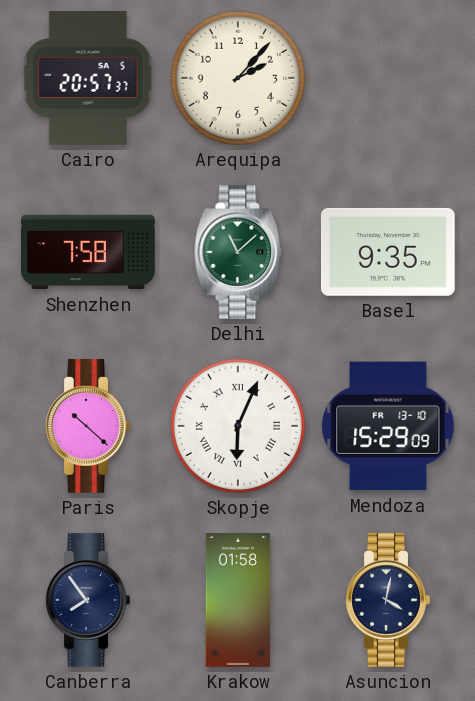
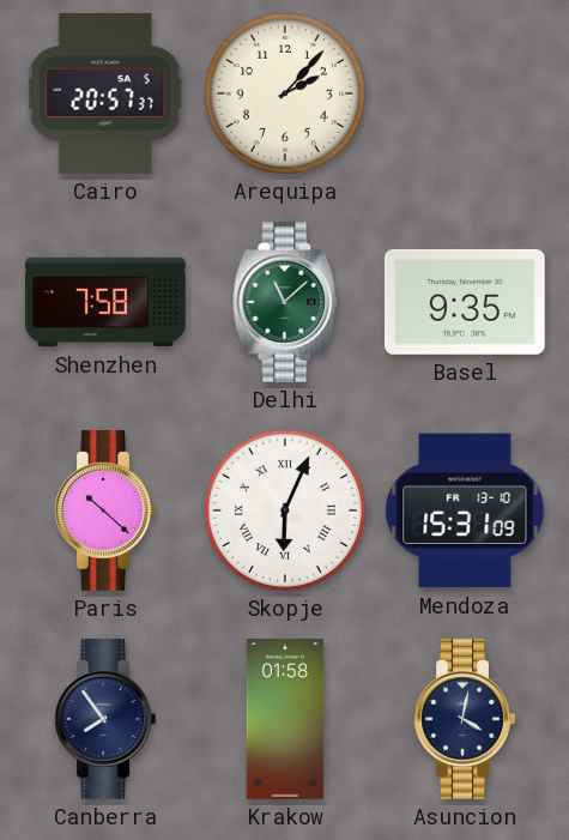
Mendoza: 15:29 -> 15:31 (465, 510)
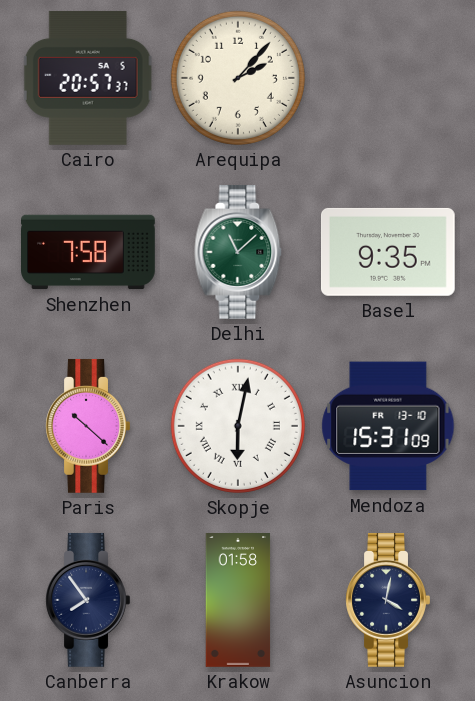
Skopje: 6:04 -> 6:02 (238, 426)
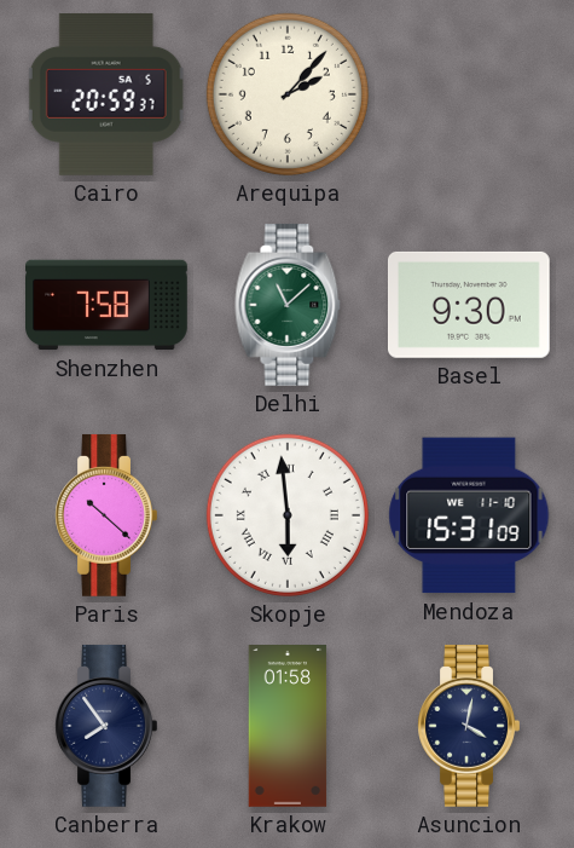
Cairo: 20:57 -> 20:59 (106, 94)
Basel: 9:35 -> 9:30 (469, 305)
Skopje: 6:02 -> 5:59 (288, 515)
Mendoza date: FR 13-10 -> WE 11-10 (469, 515)
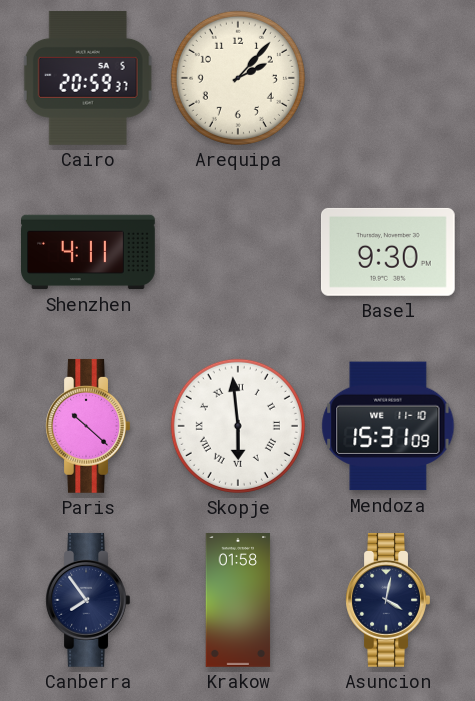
Shenzhen: 7:58 -> 4:11 (89, 252)
Delhi: 11:08 -> none (288, 305)
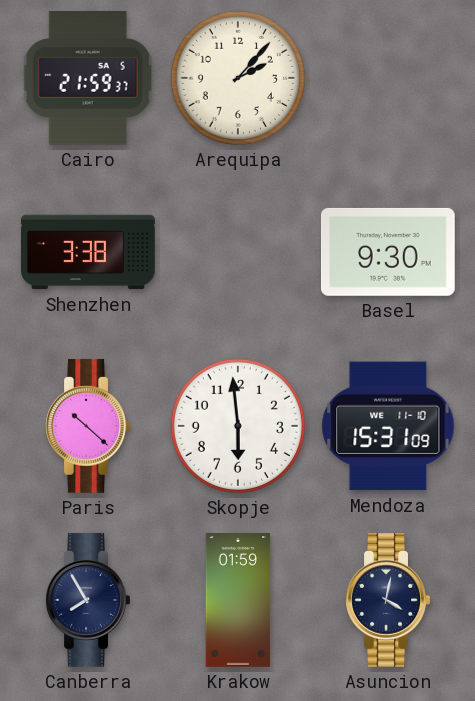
Cairo: 20:59 -> 21:59 (88, 78)
Shenzhen: 4:11 -> 3:38 (89, 252)
Skopje numerals: Roman -> Arabic (238, 426)
Canberra: 7:54 -> 7:55 (88, 600)
Krakow: 01:58 -> 01:59 (238, 601)
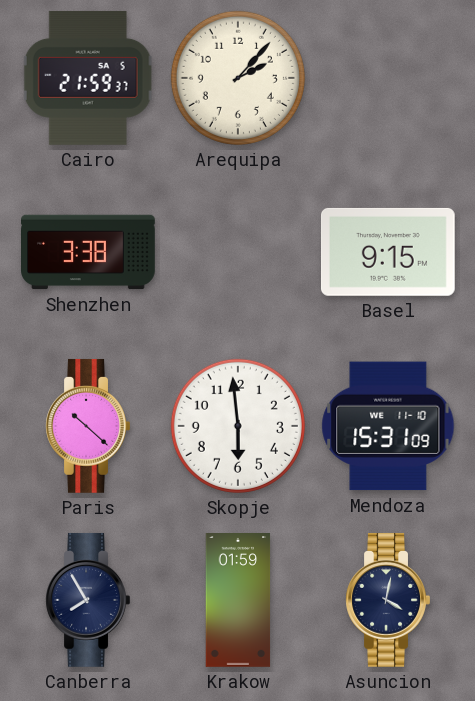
Basel: 9:30 -> 9:15 (388, 252)
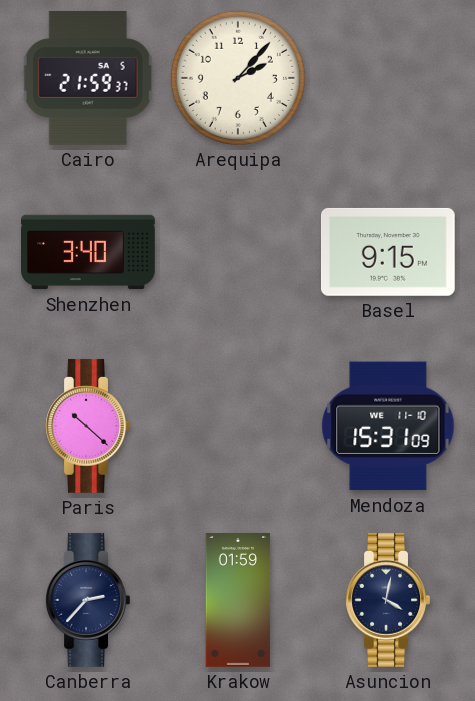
Shenzhen: 3:38 -> 3:40 (89, 252)
Skopje: 5:59 -> none (238, 426)
Canberra: 7:55 -> 2:37 (88, 600)
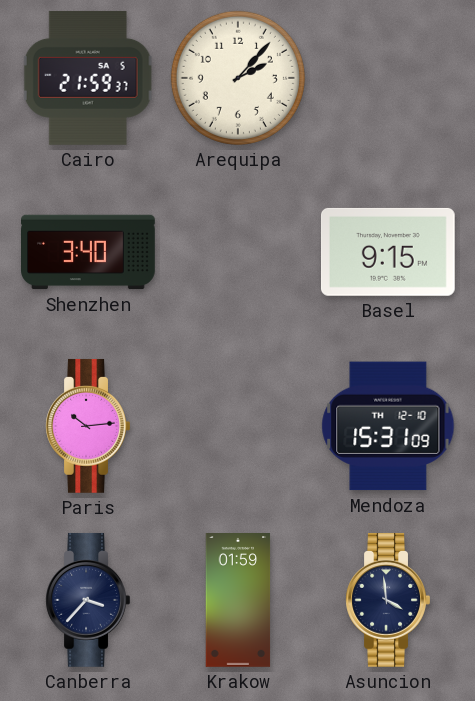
Paris: 10:22 -> 10:14 (88, 426)
Mendoza date: WE 11-10 -> TH 12-10 (388, 426)
Canberra: 2:37 -> 3:37 (88, 600)
Asuncion: 4:02 -> 3:59 (388, 600)
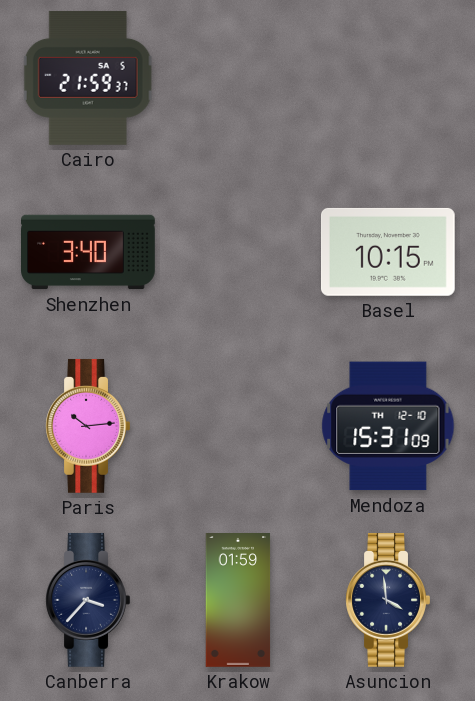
Arequipa: 2:07 -> none (238, 78)
Basel: 9:15 -> 10:15 (388, 252)
